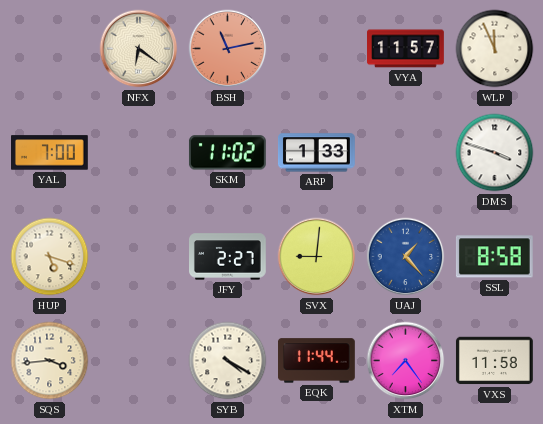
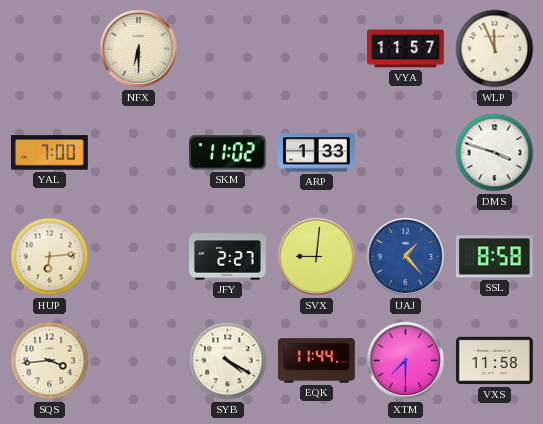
NFX: 6:21 -> 6:30 (139, 49)
BSH: 11:13 -> none (228, 49)
HUP: 5:18 -> 6:14 (50, 257)
XTM: 7:24 -> 7:30 (406, 361)
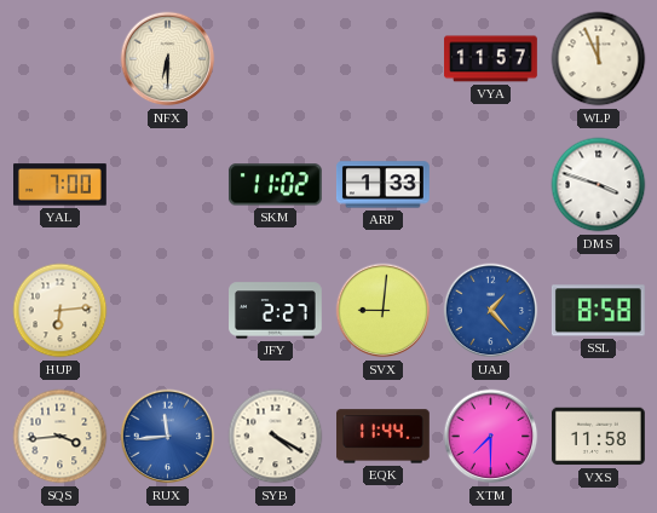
RUX: none -> 11:44 (168, 437)
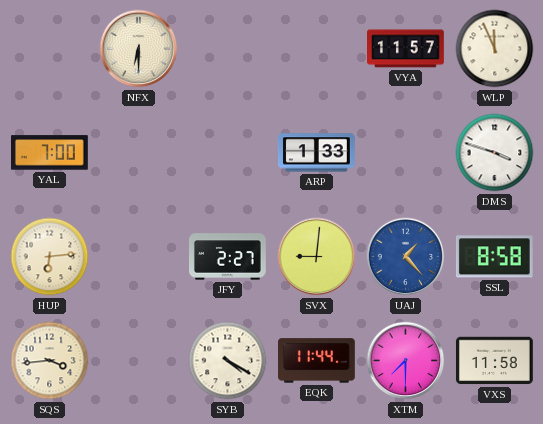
SKM: 11:02 -> none (275, 185)
RUX: 11:44 -> none (168, 437)
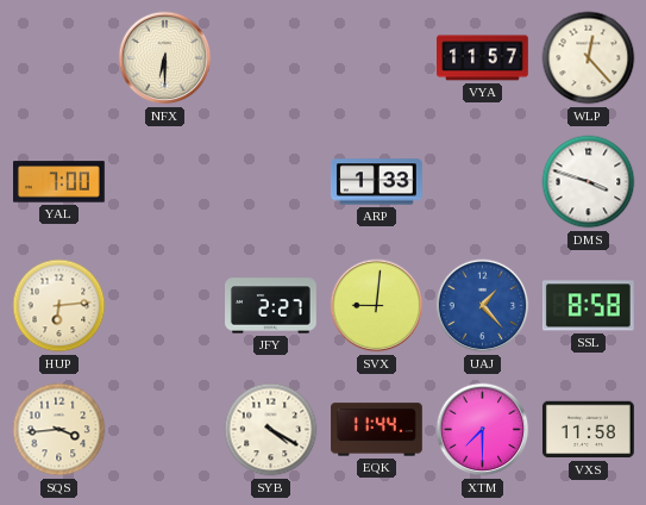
WLP: 11:56 -> 12:23 (589, 58)
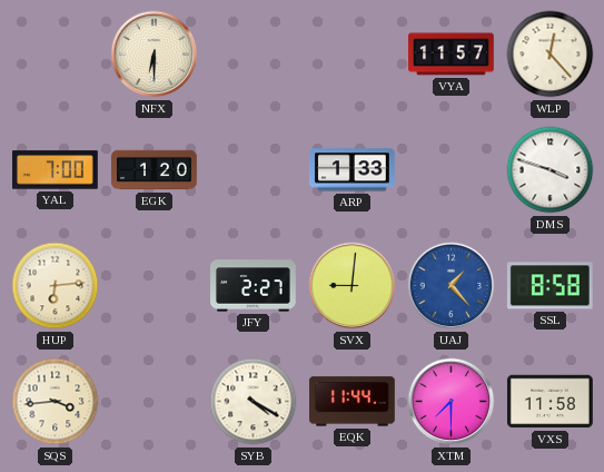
EGK: none -> 1:20 (155, 170)
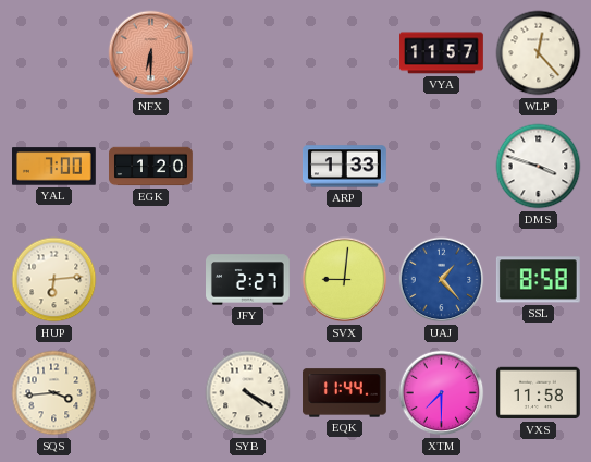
NFX dial: cream -> salmon (151, 53)
